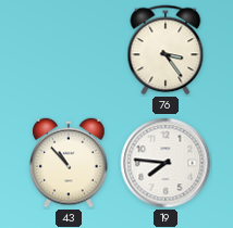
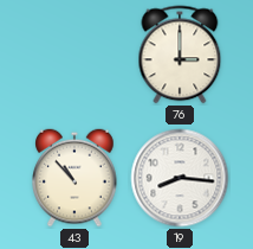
76: 3:24 -> 3:00 (180, 55)
19: 7:46 -> 8:16 (180, 178)
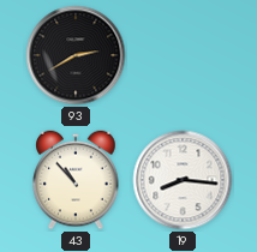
93: none -> 2:40 (76, 55)
76: 3:00 -> none (180, 55)
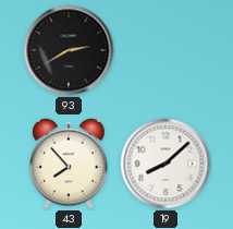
43: 10:53 -> 7:53 (69, 164)
19: 8:16 -> 8:08 (165, 164)
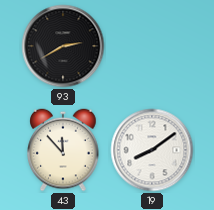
43: 7:53 -> 11:53 (63, 150)
19: 8:08 -> 8:09 (152, 150)
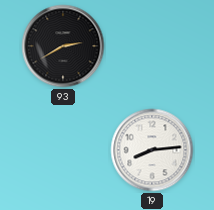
43: 11:53 -> none (63, 150)
19: 8:09 -> 8:14 (152, 150)
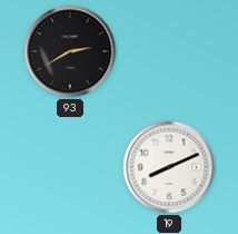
19: 8:14 -> 8:11 (169, 167)
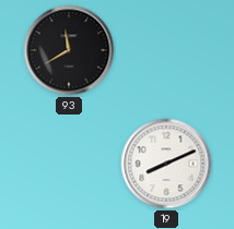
93: 2:40 -> 11:40 (69, 50)
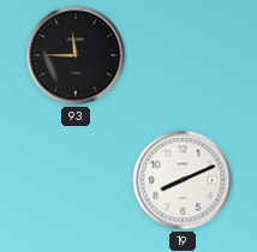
93: 11:40 -> 11:45 (76, 55)
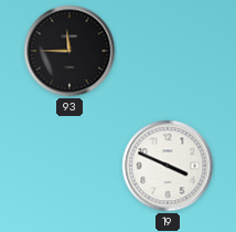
19: 8:11 -> 3:49 (168, 166)
